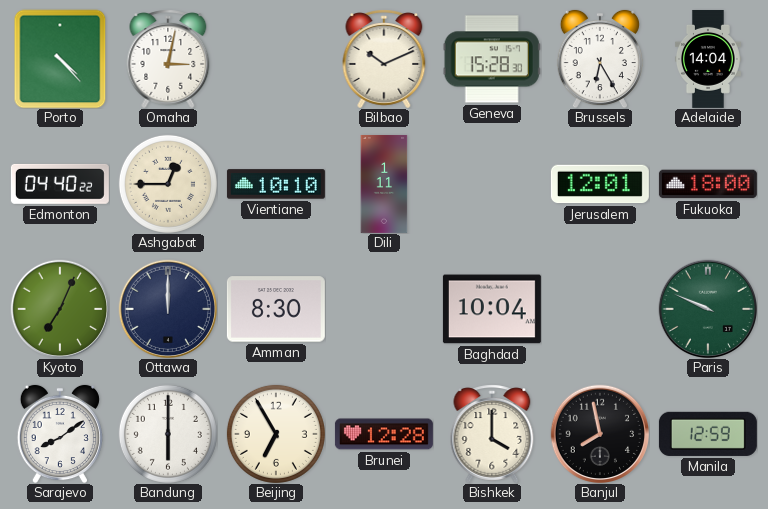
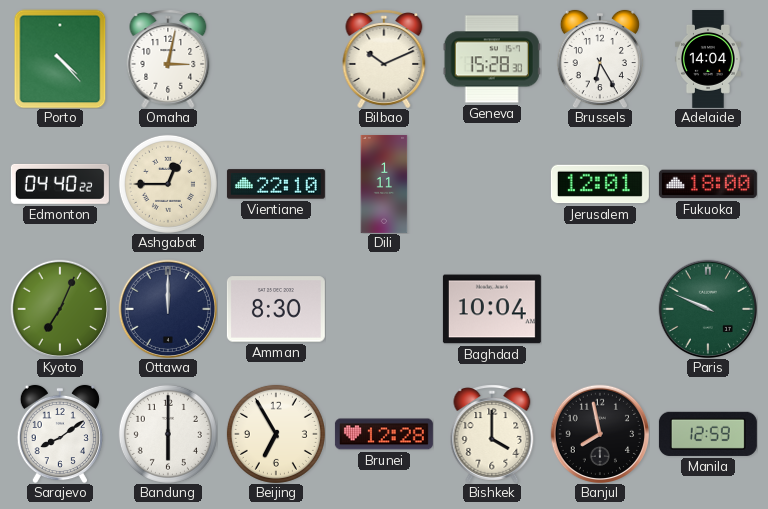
Vientiane: 10:10 -> 22:10 (276, 184)
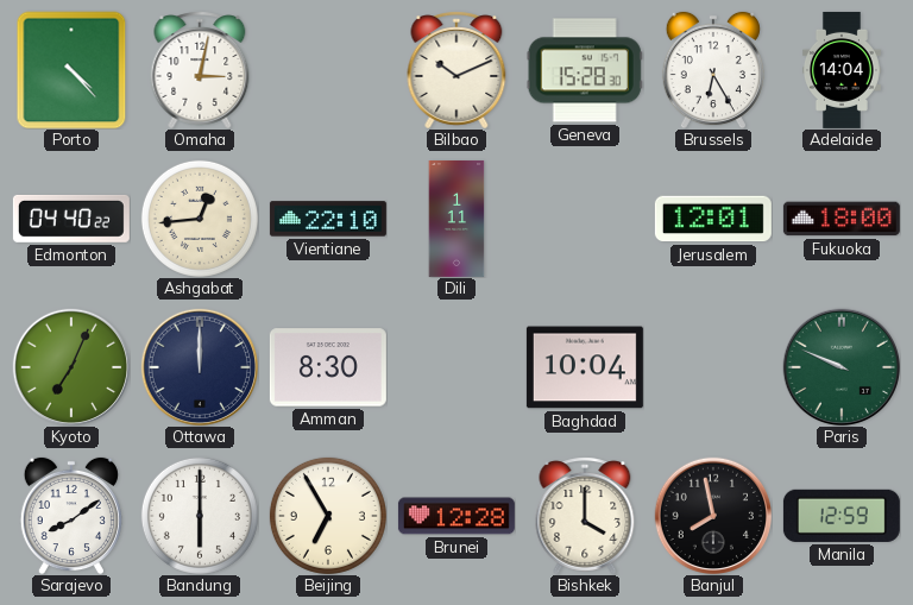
Ashgabat: 12:45 -> 12:44 (200, 219)
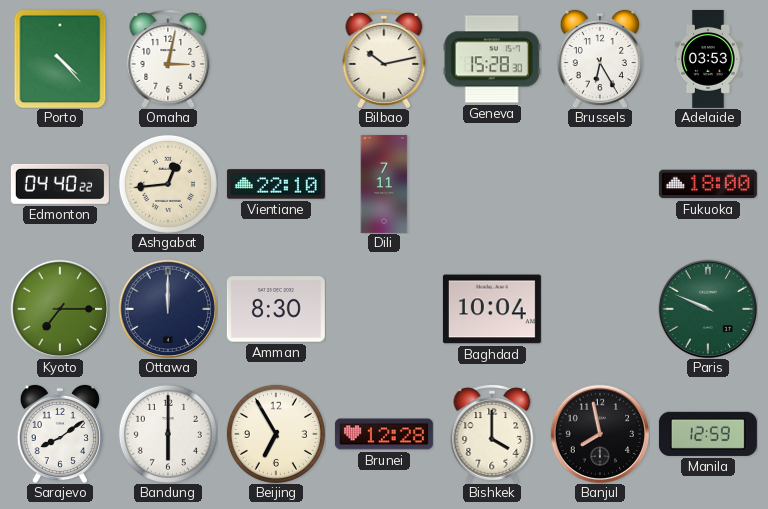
Bilbao: 10:11 -> 10:13 (384, 59)
Adelaide: 14:04 -> 03:53 (708, 59)
Dili: 1:11 -> 7:11 (384, 184)
Jerusalem: 12:01 -> none (713, 219)
Kyoto: 7:04 -> 7:15 (59, 308)
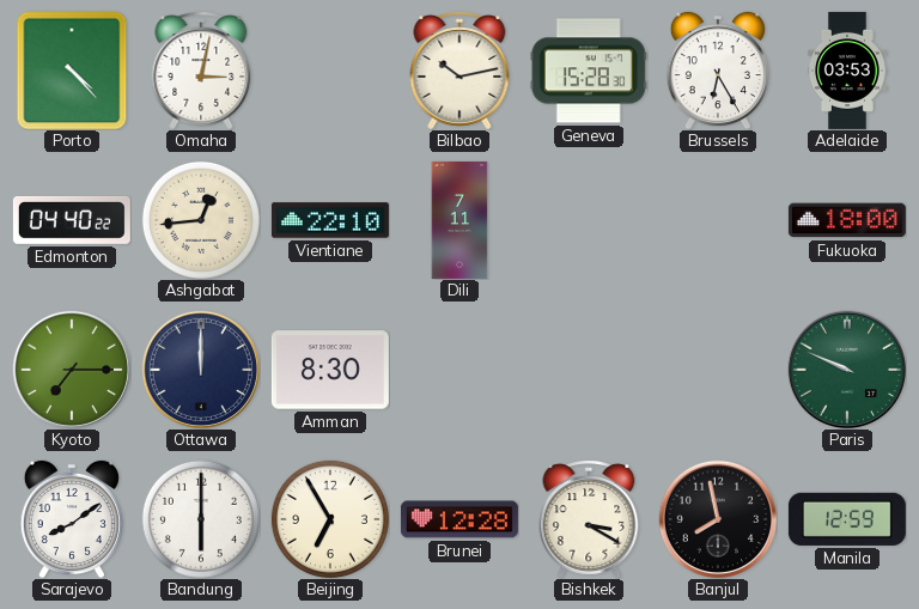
Baghdad: 10:04 -> none (492, 309)
Bishkek: 4:00 -> 3:20 (589, 519)
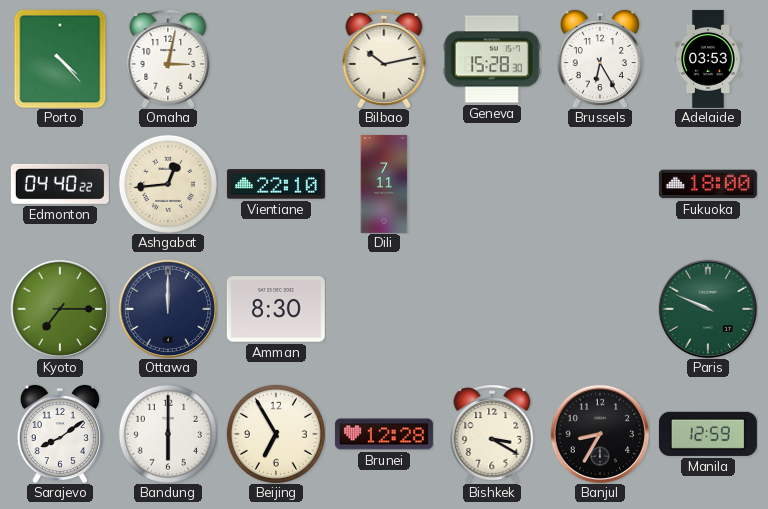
Banjul: 7:58 -> 8:35 (599, 433)
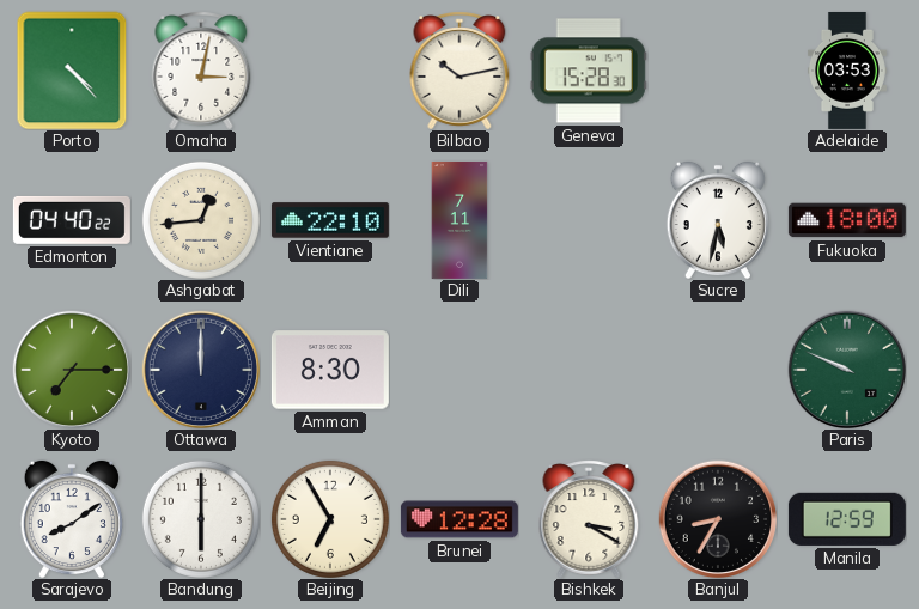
Brussels: 6:25 -> none (600, 59)
Sucre: none -> 5:32 (718, 220)
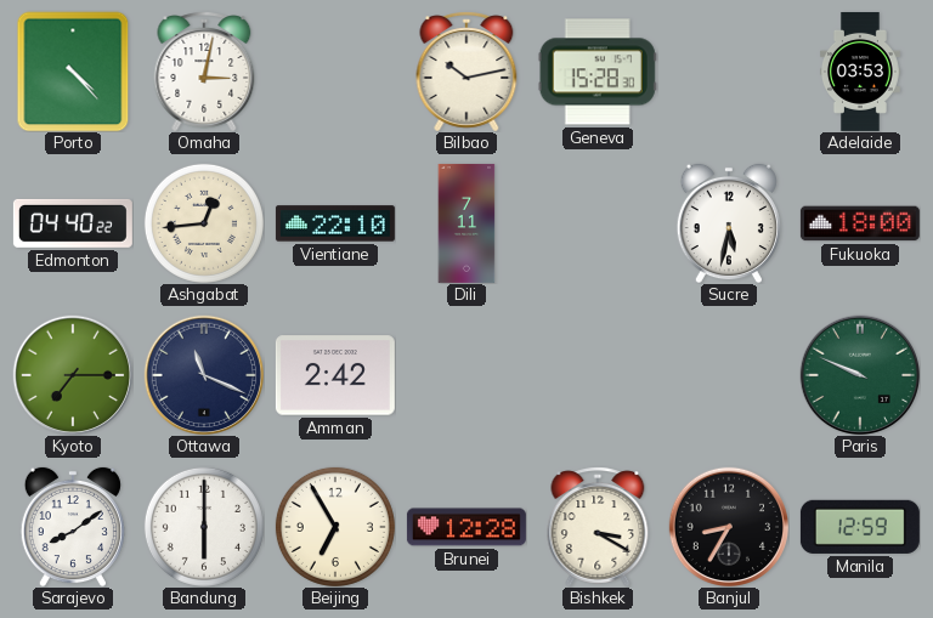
Ottawa: 12:00 -> 11:19 (203, 374)
Amman: 8:30 -> 2:42 (335, 375)
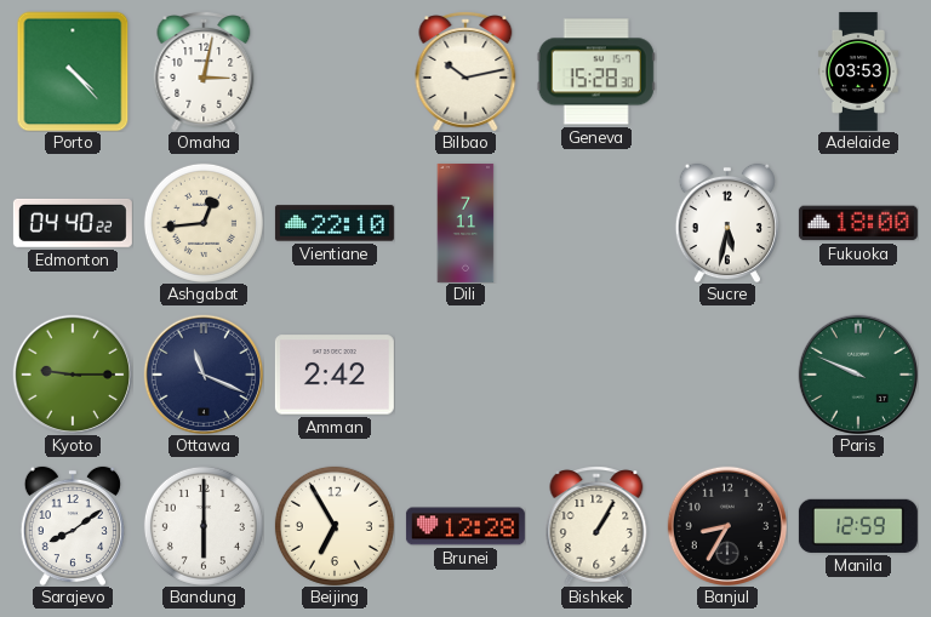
Kyoto: 7:15 -> 9:15 (72, 373)
Bishkek: 3:20 -> 1:05 (596, 526)
